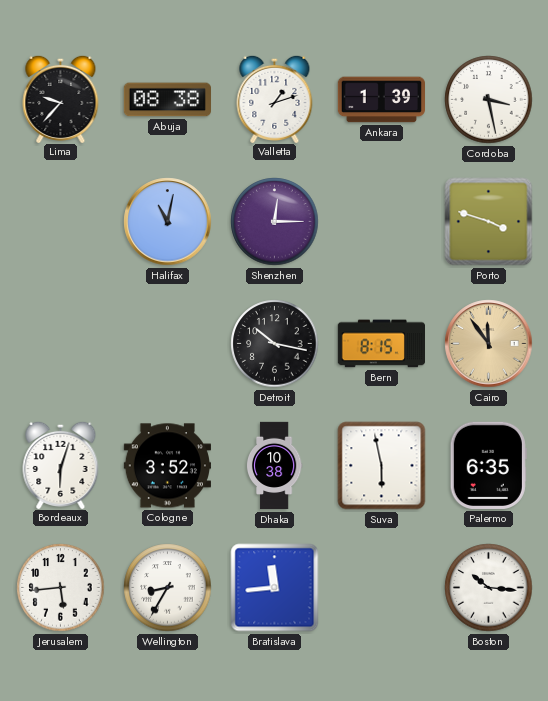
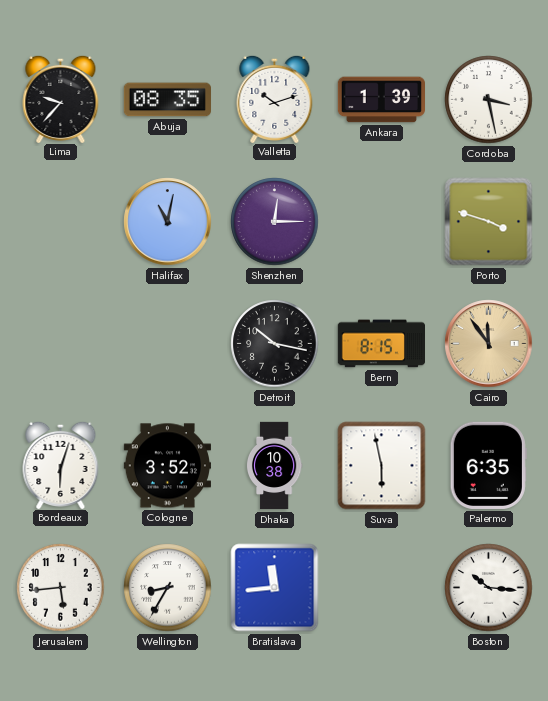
Abuja: 08:38 -> 08:35 (167, 100)
Valletta: 1:12 -> 10:12 (275, 98)
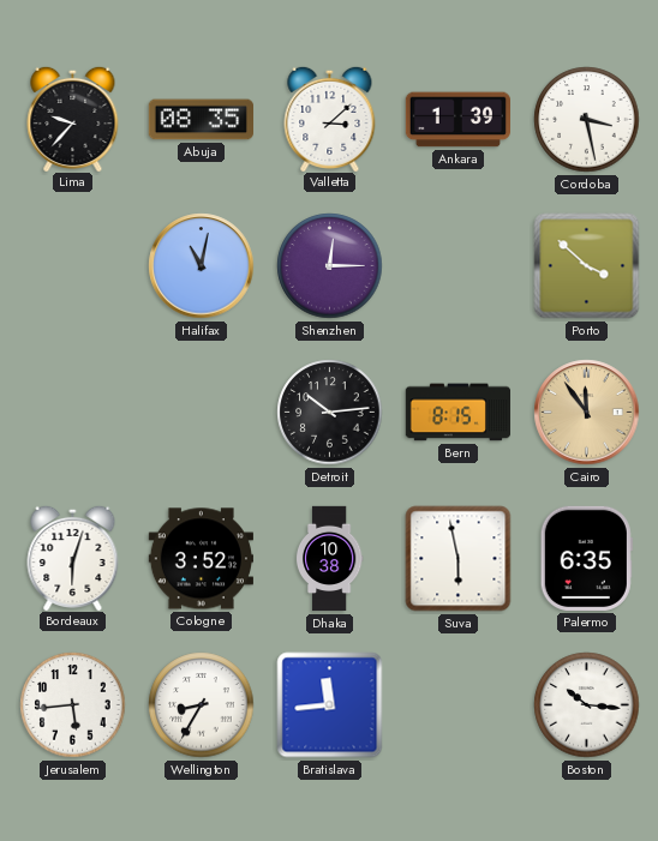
Valletta: 10:12 -> 3:08 (330, 118)
Porto: 3:48 -> 3:52 (587, 266)
Detroit: 10:17 -> 10:14 (330, 413)
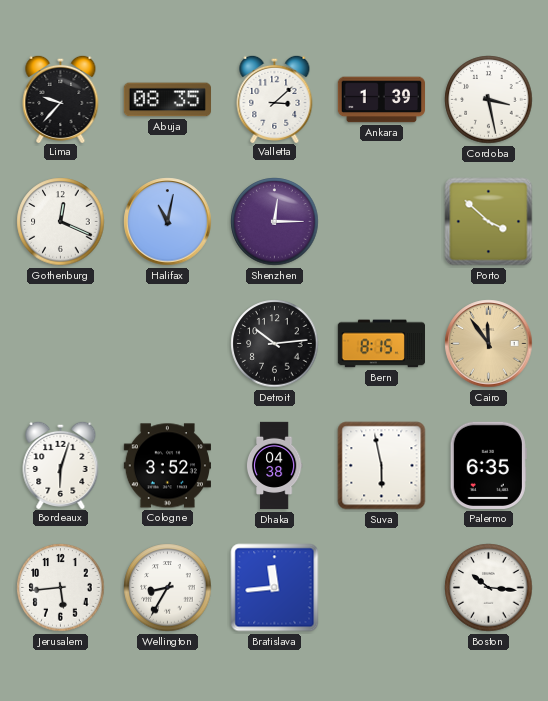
Gothenburg: none -> 12:19 (61, 222)
Dhaka: 10:38 -> 04:38 (274, 466)
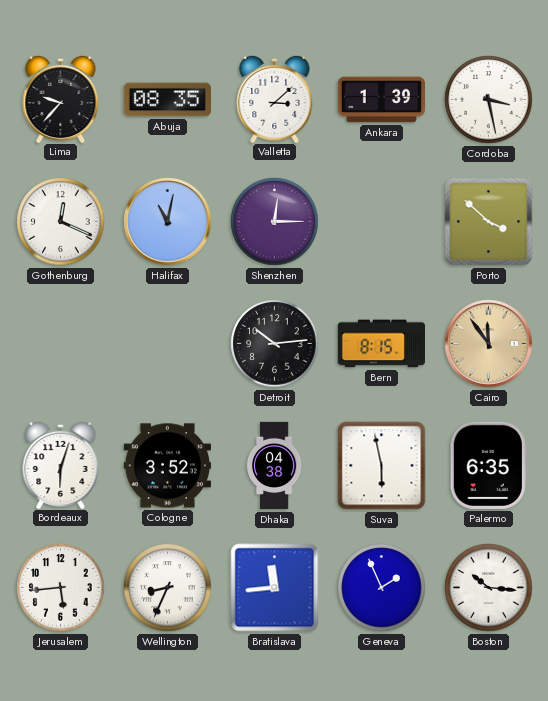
Wellington: 8:35 -> 8:34 (168, 588)
Geneva: none -> 1:56 (382, 588)
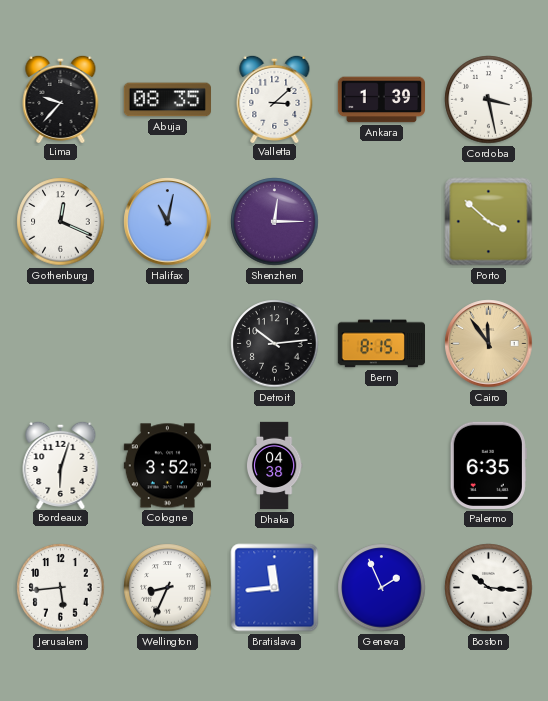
Suva: 5:58 -> none (382, 466)
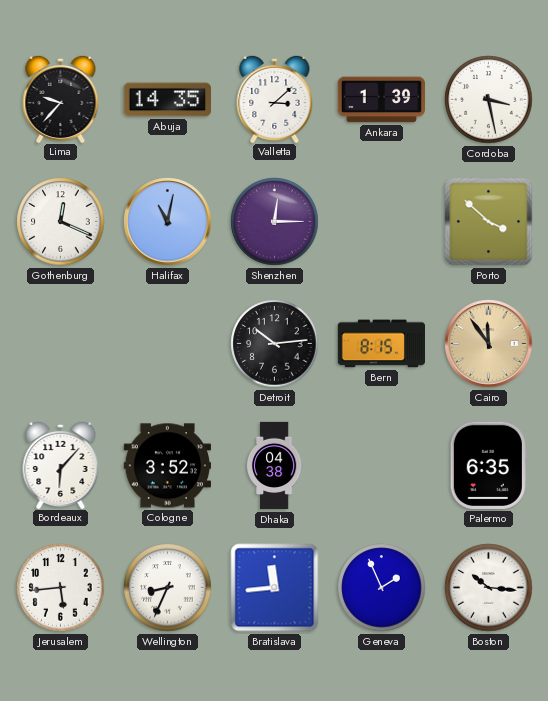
Abuja: 08:35 -> 14:35 (167, 100)
Bordeaux: 6:03 -> 6:07 (61, 464)
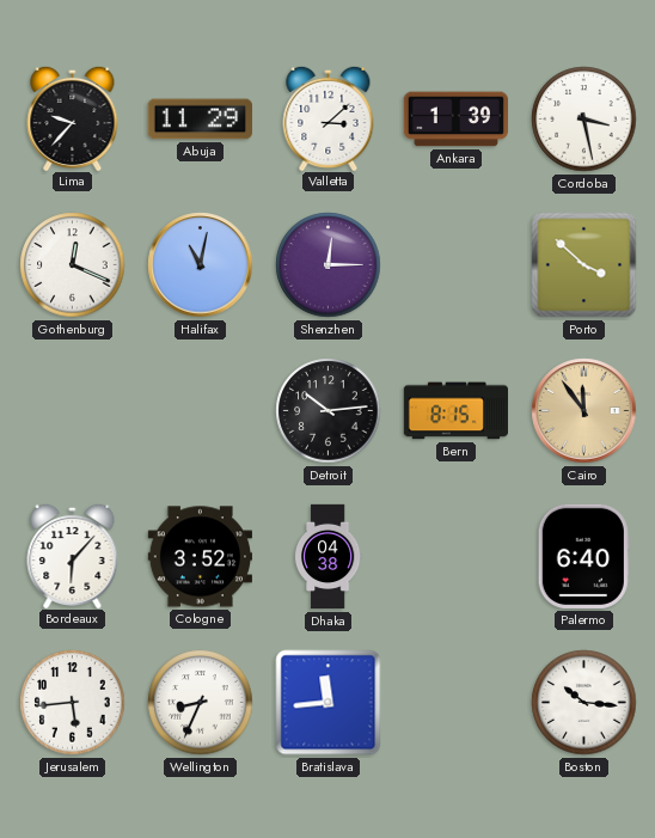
Abuja: 14:35 -> 11:29 (200, 120)
Palermo: 6:35 -> 6:40 (583, 556)
Geneva: 1:56 -> none (382, 588)
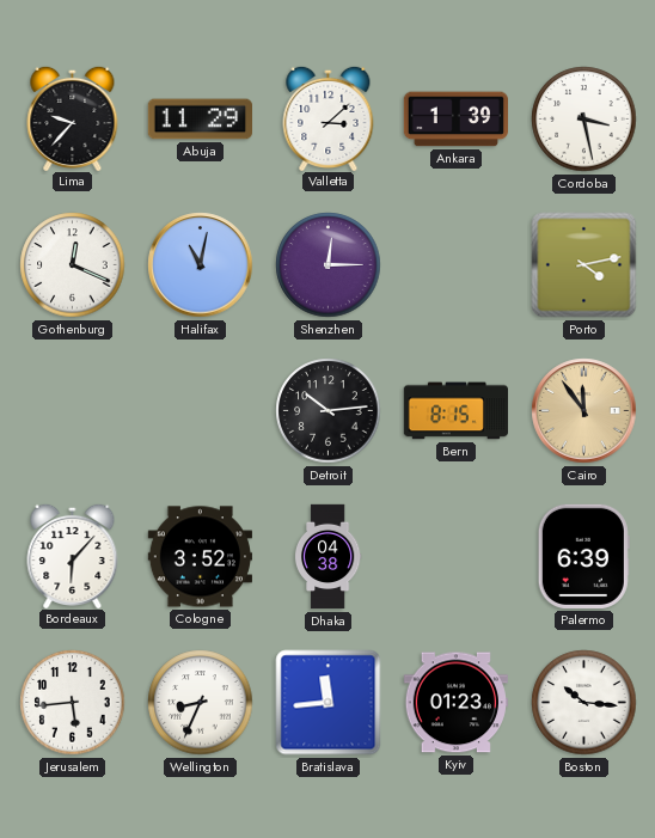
Porto: 3:52 -> 4:13 (584, 265)
Palermo: 6:40 -> 6:39 (583, 556)
Kyiv: none -> 01:23 (455, 703)
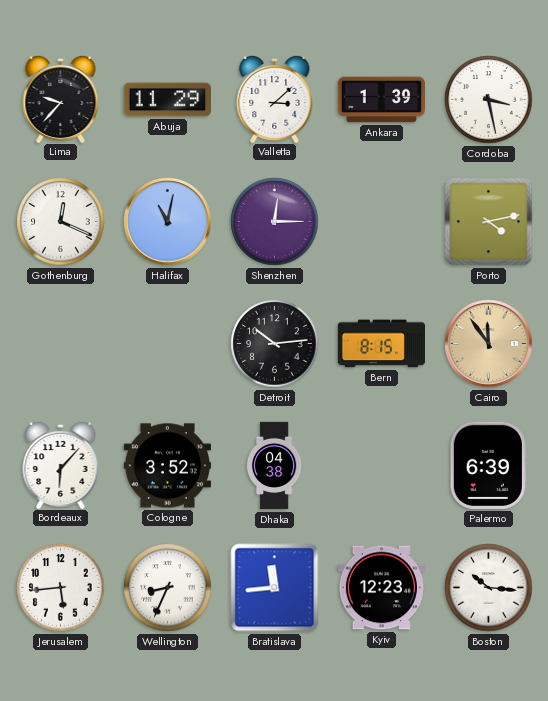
Kyiv: 01:23 -> 12:23 (381, 588)
